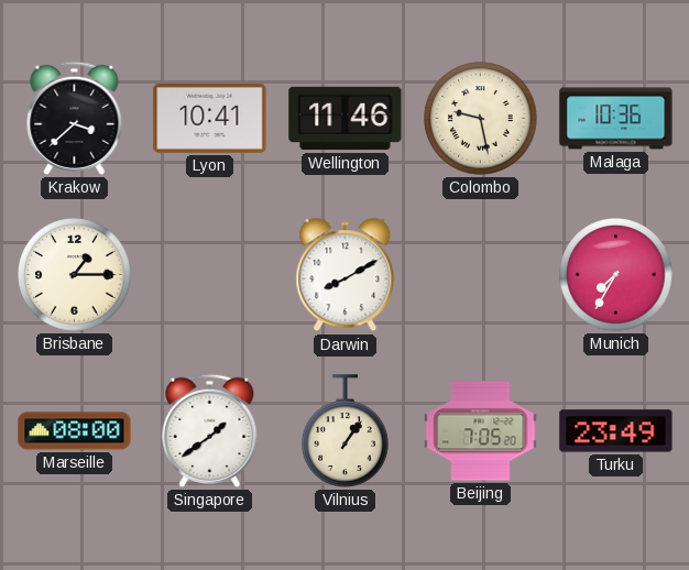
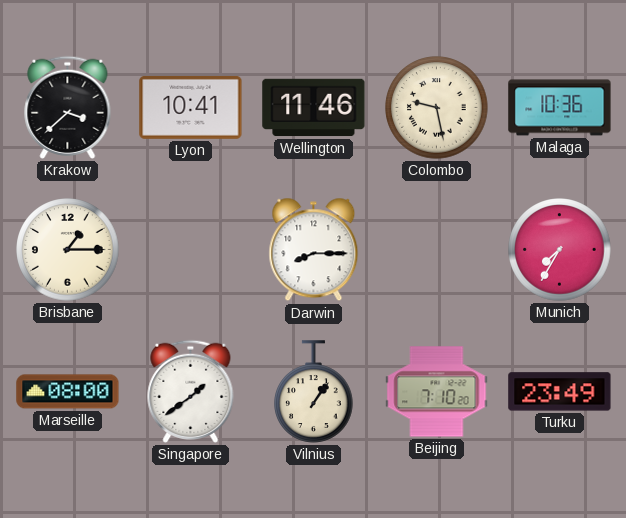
Darwin: 8:10 -> 8:15 (314, 250)
Beijing: 7:05 -> 7:10 (437, 392)
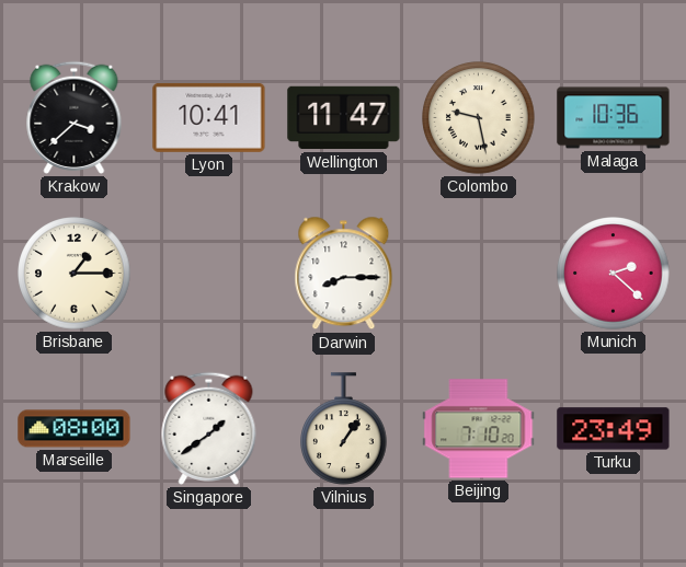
Wellington: 11:46 -> 11:47 (344, 118)
Munich: 7:35 -> 2:22 (614, 274)
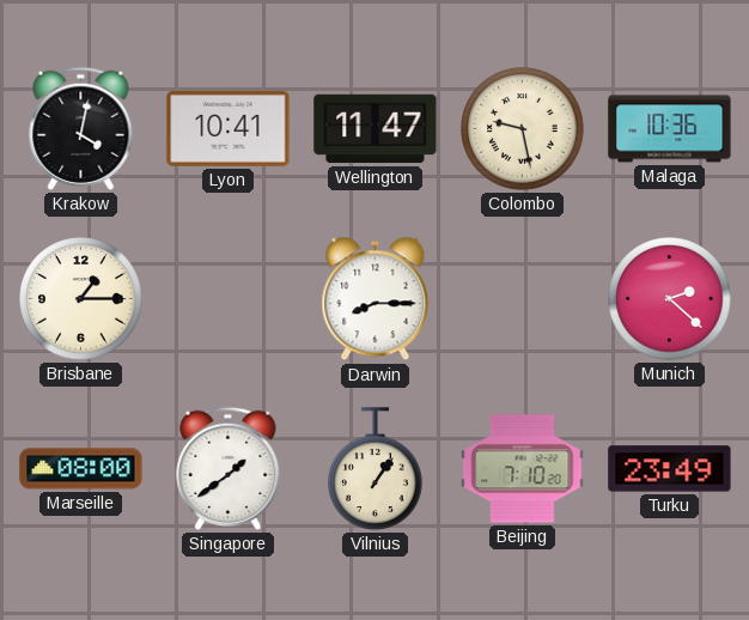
Krakow: 3:38 -> 4:02 (81, 128)
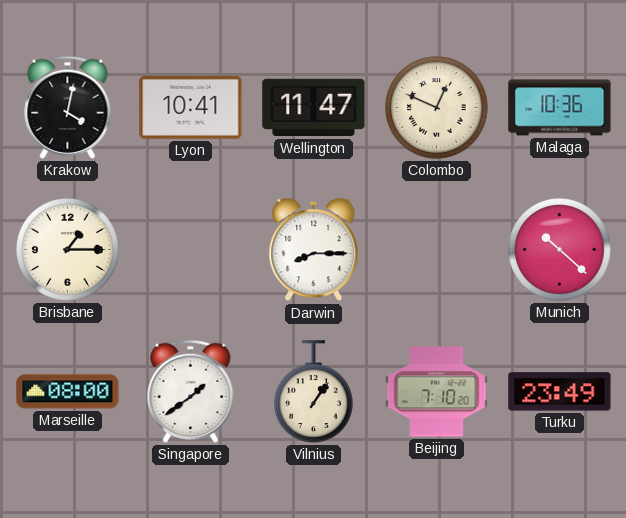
Colombo: 9:28 -> 12:49 (437, 108)
Munich: 2:22 -> 10:22 (560, 250)
